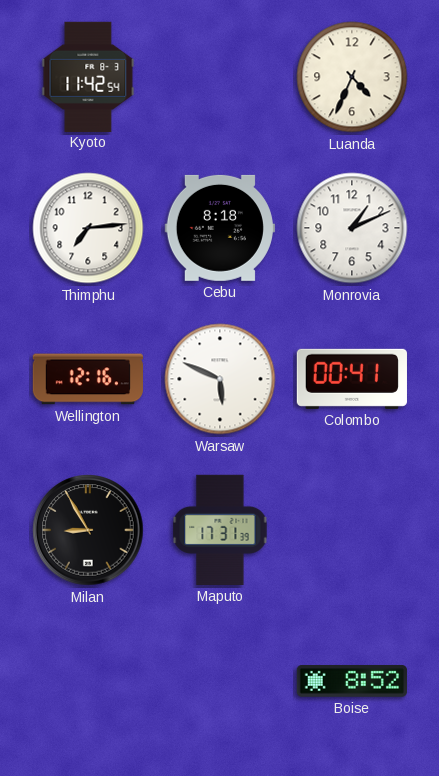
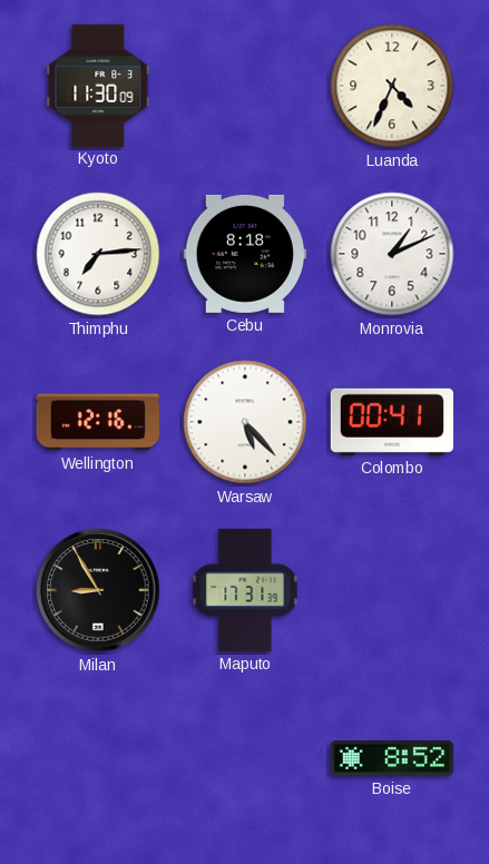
Kyoto: 11:42 -> 11:30 (98, 85)
Warsaw: 5:49 -> 5:23 (245, 422)
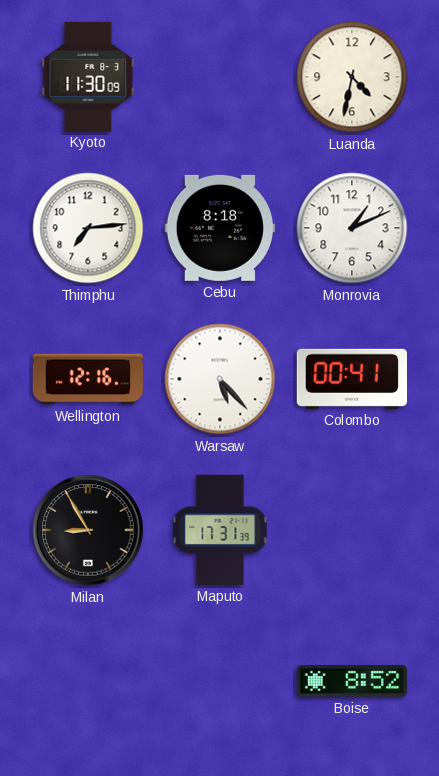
Luanda: 4:34 -> 4:32 (352, 77)
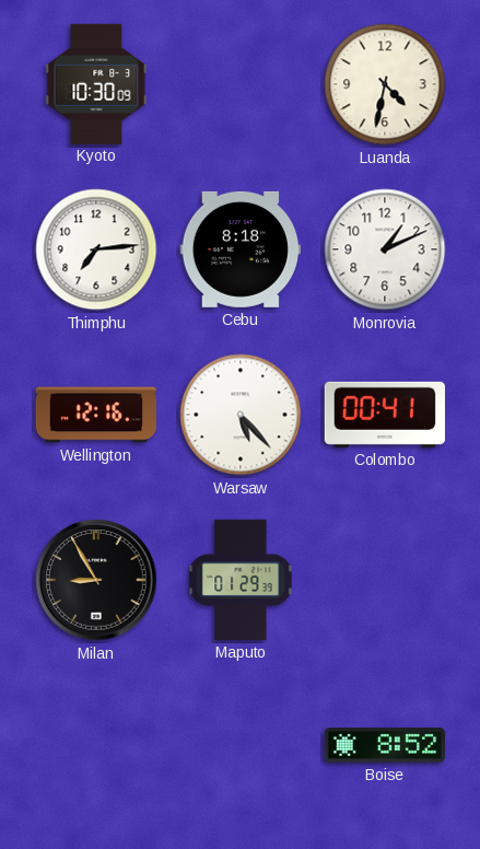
Kyoto: 11:30 -> 10:30 (96, 83)
Maputo: 17:31 -> 01:29 (241, 580)
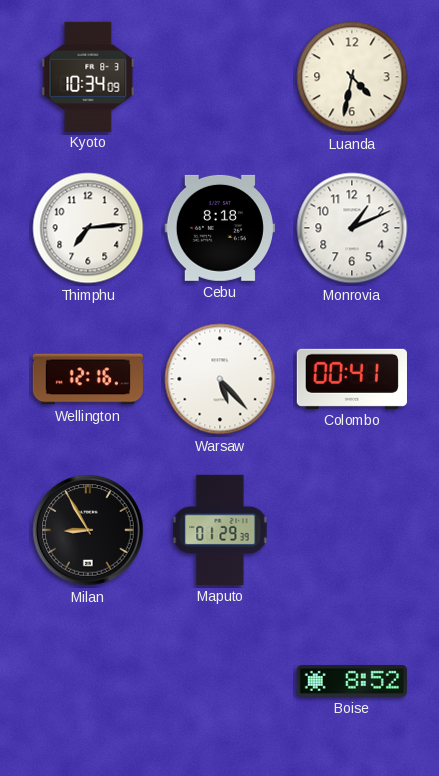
Kyoto: 10:30 -> 10:34 (88, 76)
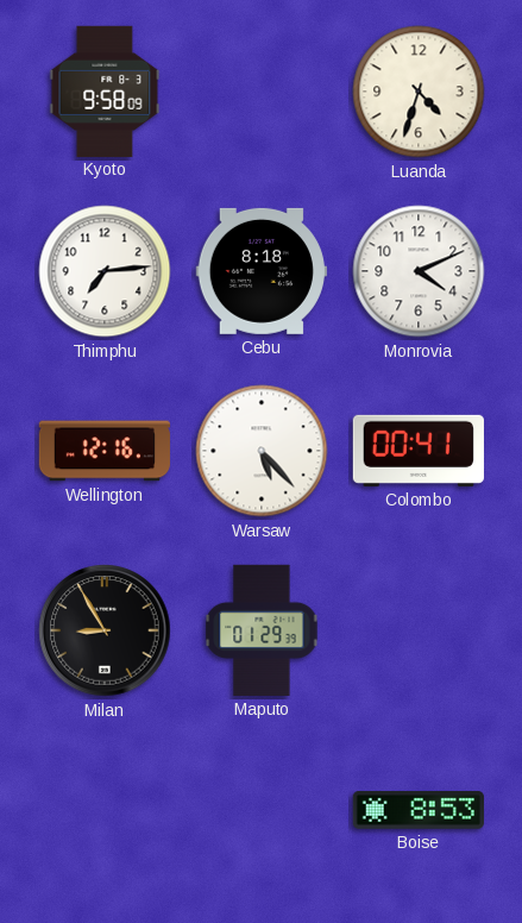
Kyoto: 10:34 -> 9:58 (105, 90)
Luanda: 4:32 -> 4:33 (419, 92)
Monrovia: 1:11 -> 4:11 (419, 271)
Boise: 8:52 -> 8:53 (419, 811)
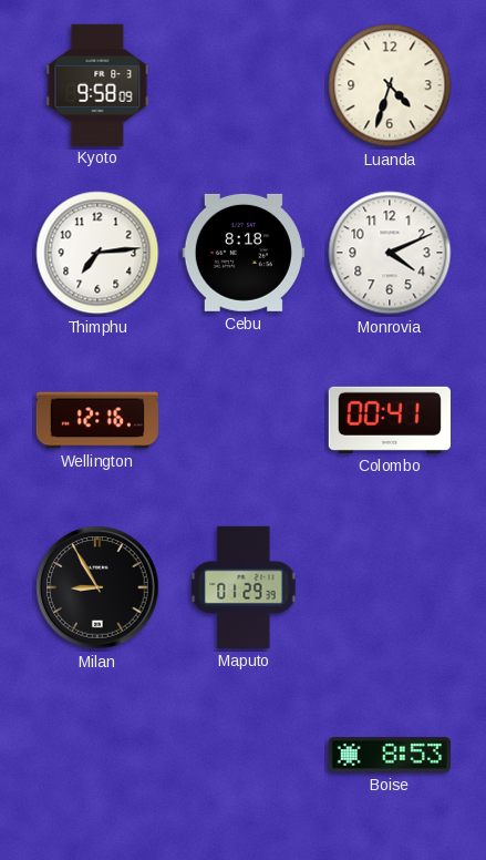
Warsaw: 5:23 -> none (262, 451)
